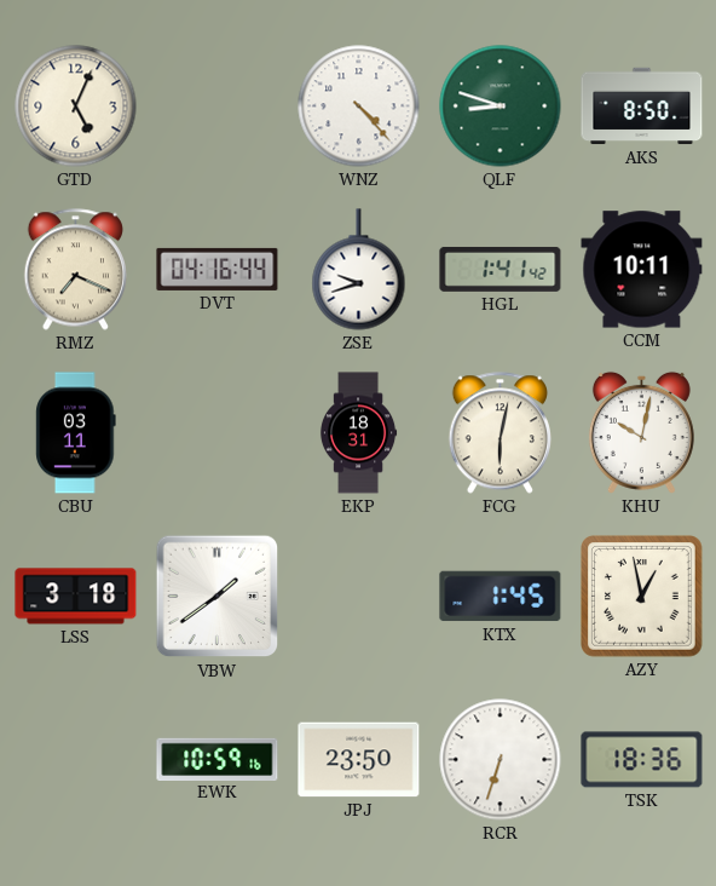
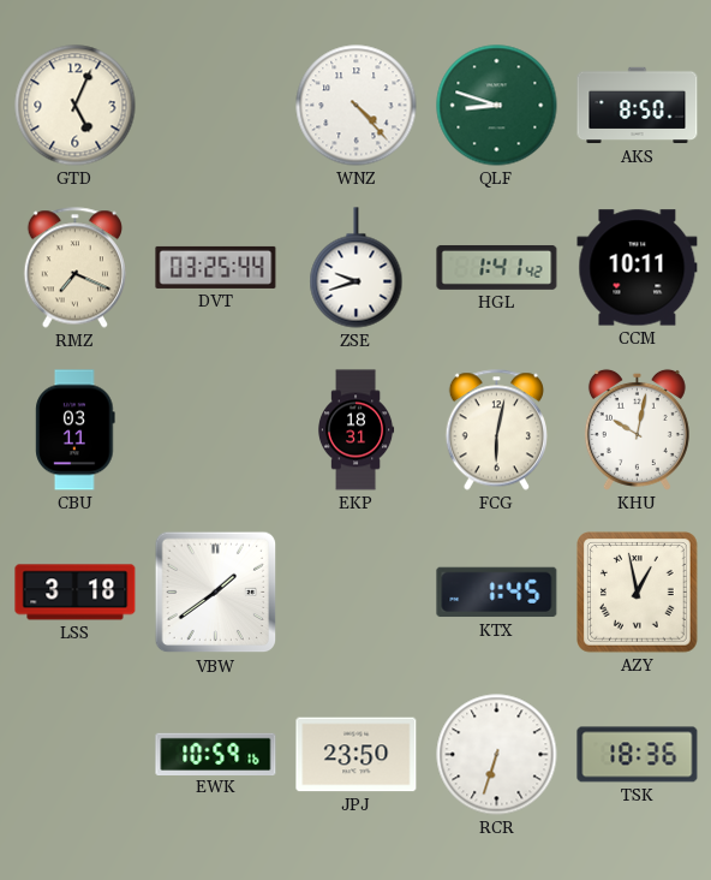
DVT: 04:16 -> 03:25 (216, 267)
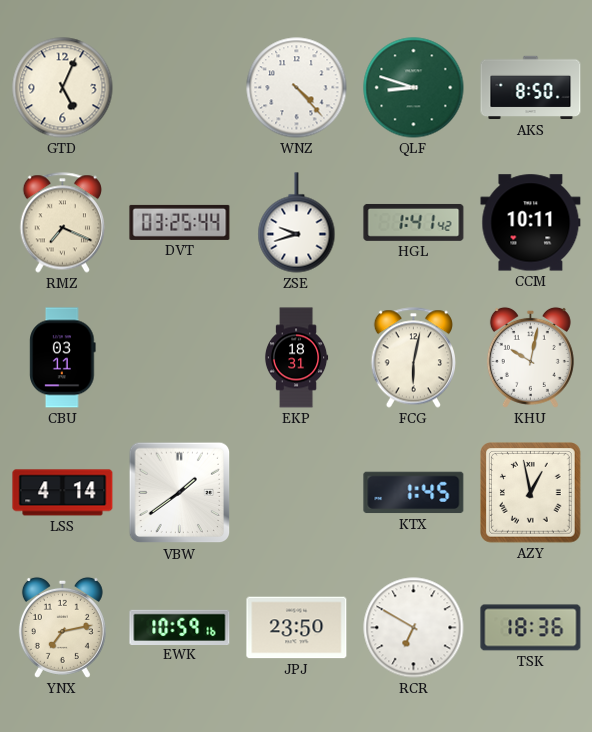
LSS: 3:18 -> 4:14 (63, 493)
YNX: none -> 7:13 (62, 627)
RCR: 6:33 -> 6:50 (414, 628)
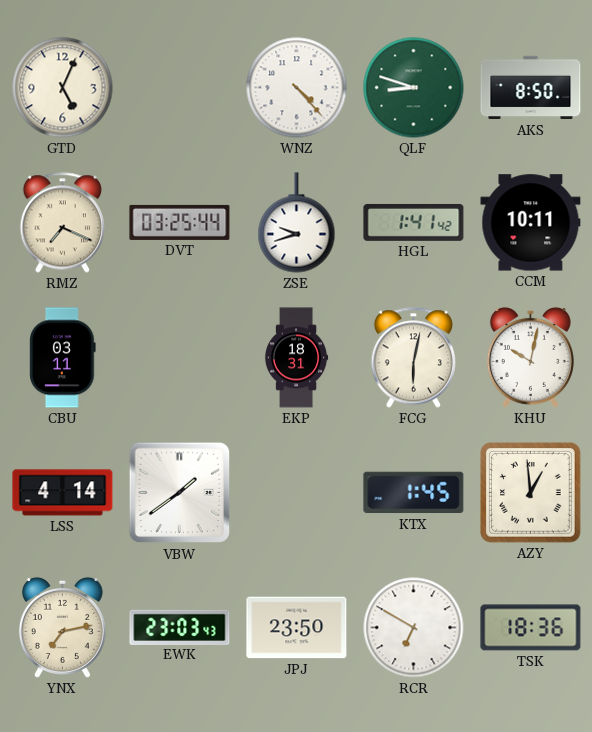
AZY: 12:58 -> 12:59 (531, 493)
EWK: 10:59 -> 23:03 (180, 627)
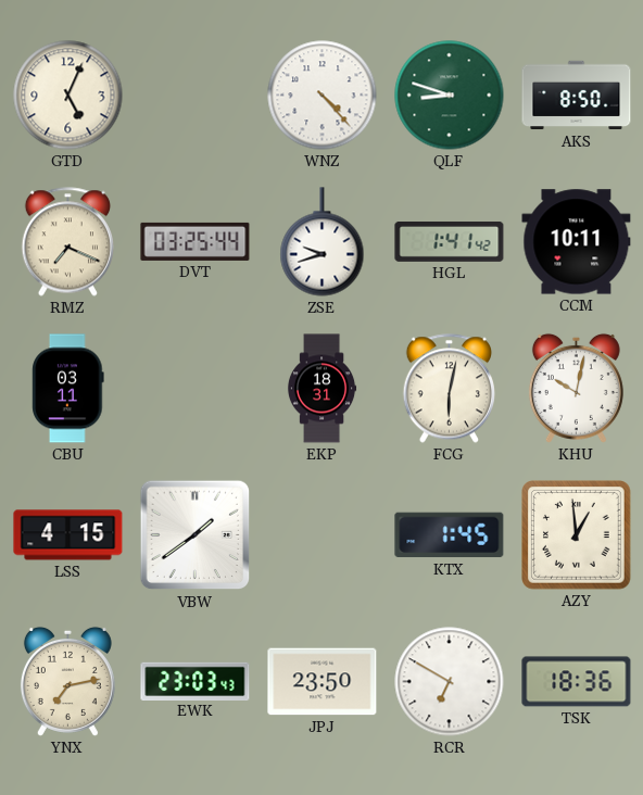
LSS: 4:14 -> 4:15 (68, 535)
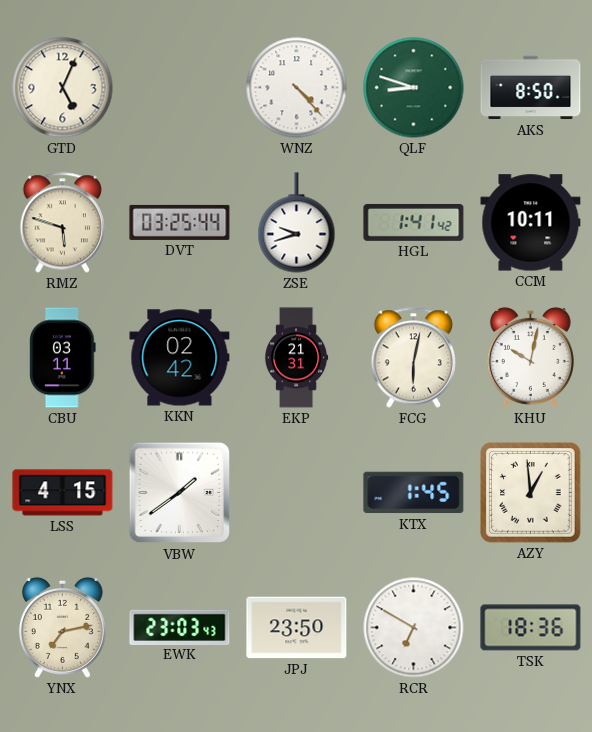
RMZ: 7:19 -> 5:48 (62, 223)
KKN: none -> 02:42 (180, 358)
EKP: 18:31 -> 21:31 (296, 358)
